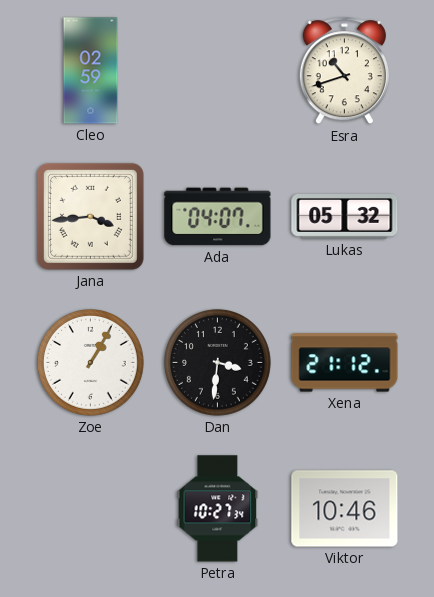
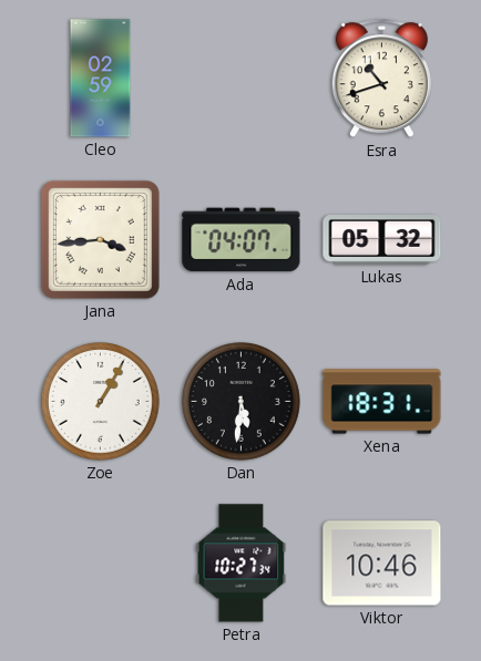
Dan: 3:31 -> 5:31 (242, 402)
Xena: 21:12 -> 18:31 (382, 402)
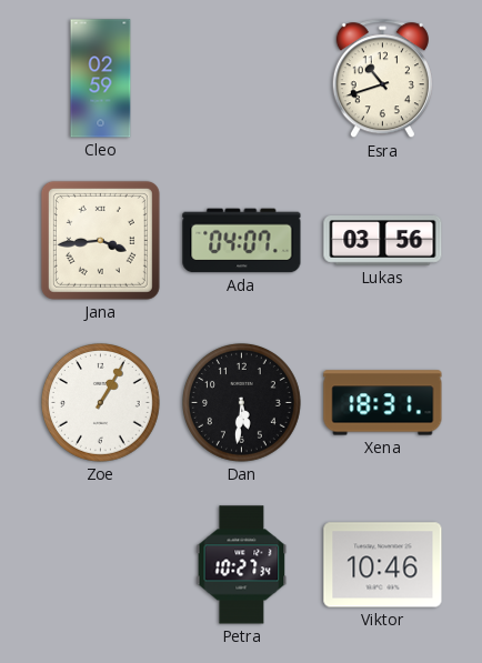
Lukas: 05:32 -> 03:56 (383, 241)
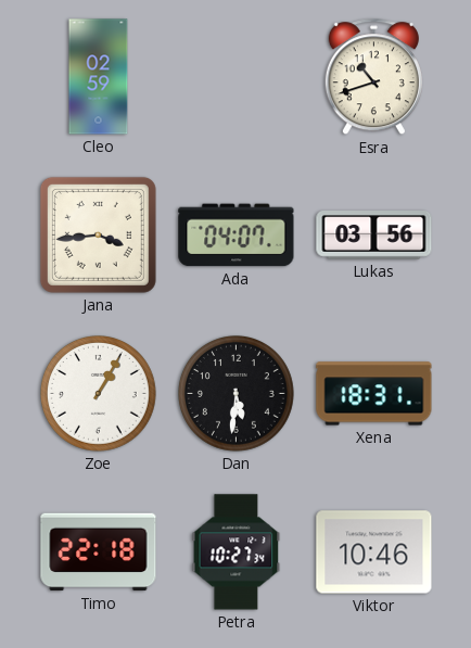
Timo: none -> 22:18 (99, 552)
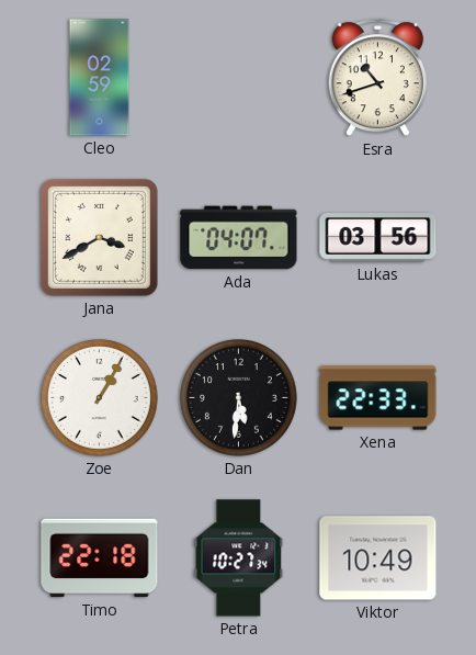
Jana: 3:44 -> 3:40 (99, 237)
Xena: 18:31 -> 22:33 (378, 398)
Viktor: 10:46 -> 10:49 (378, 558)
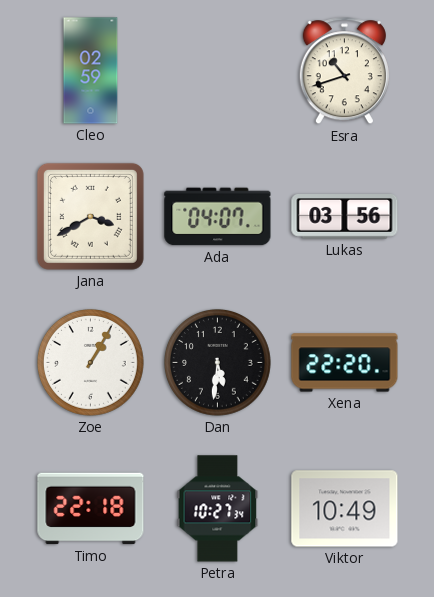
Xena: 22:33 -> 22:20 (345, 363)
